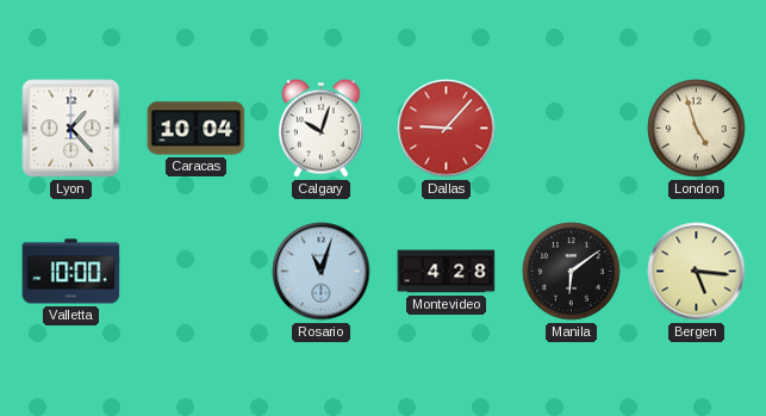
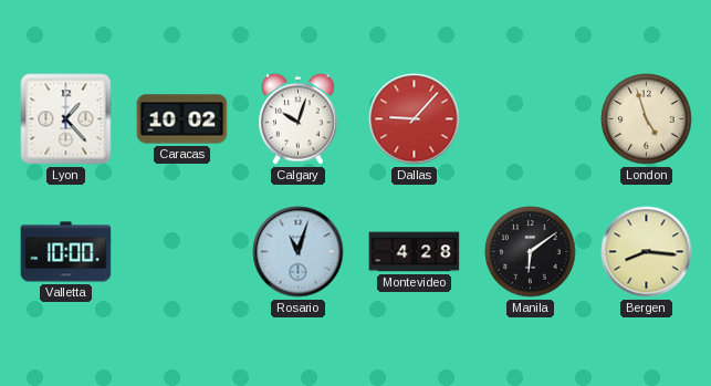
Caracas: 10:04 -> 10:02 (182, 119)
Bergen: 5:16 -> 8:16 (647, 252)
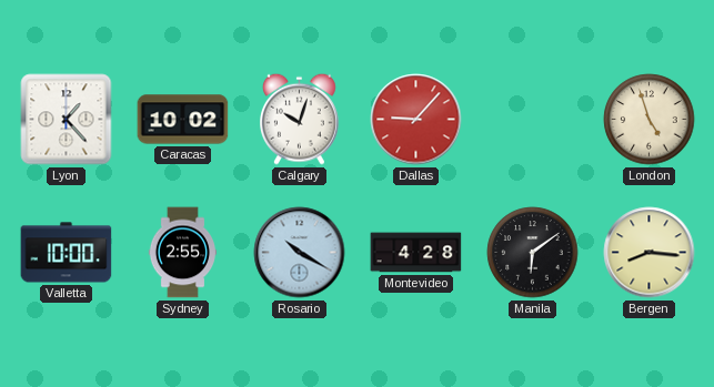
Sydney: none -> 2:55 (182, 253)
Rosario: 11:03 -> 10:20 (300, 253)
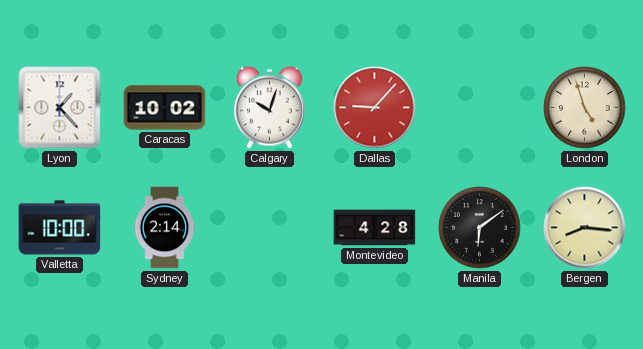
Sydney: 2:55 -> 2:14 (164, 228)
Rosario: 10:20 -> none (300, 253)
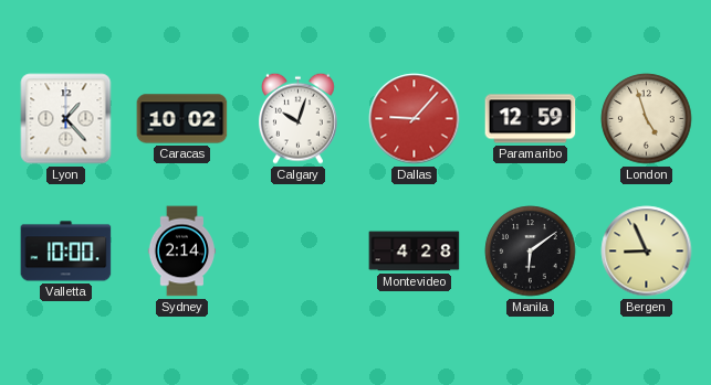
Paramaribo: none -> 12:59 (531, 119)
Bergen: 8:16 -> 8:56 (647, 252)
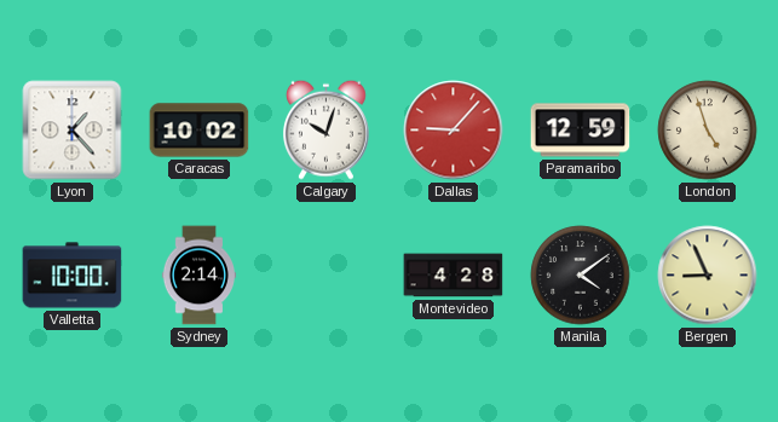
Manila: 6:09 -> 4:09 (581, 276)
